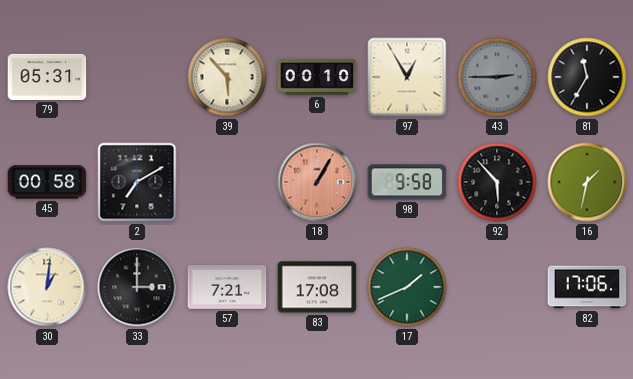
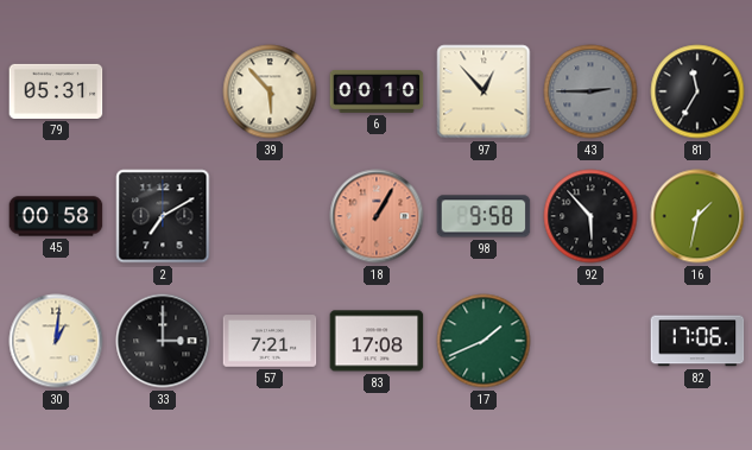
97: 12:55 -> 12:53 (484, 91)
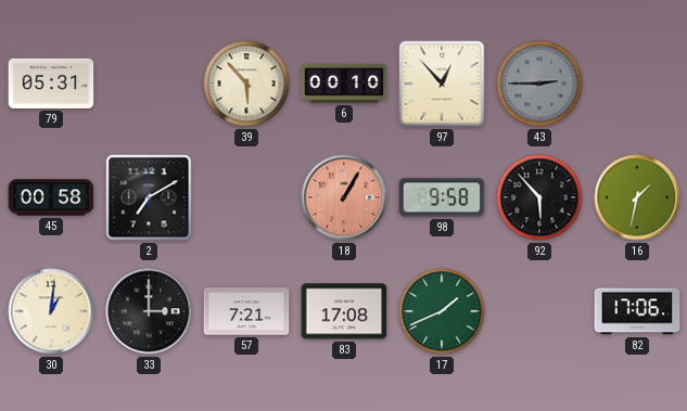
81: 11:35 -> none (697, 91)
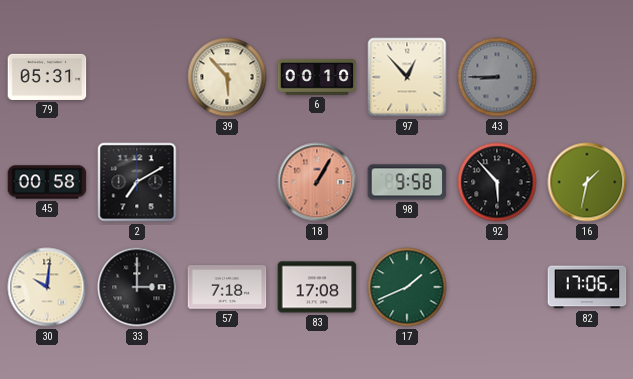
43: 2:45 -> 8:45 (497, 77)
30: 1:01 -> 10:01 (47, 287)
57: 7:21 -> 7:18 (227, 287)
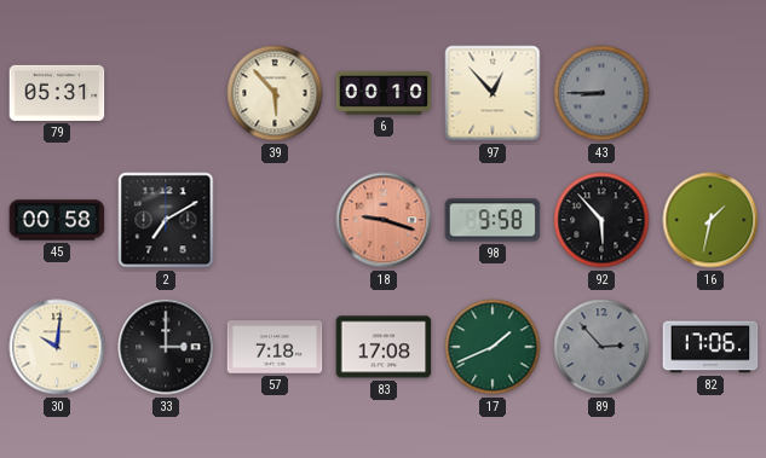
18: 1:05 -> 9:18 (384, 220)
89: none -> 2:53 (601, 347)
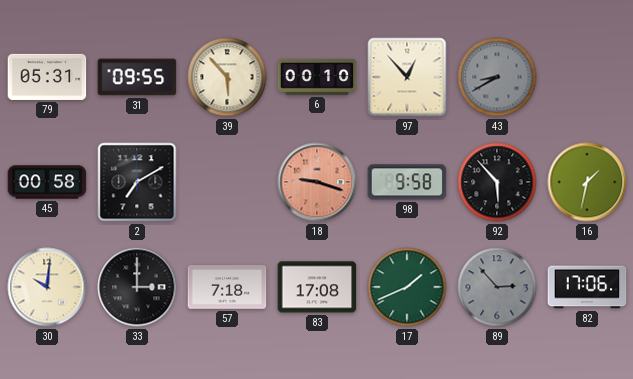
31: none -> 09:55 (137, 77)
43: 8:45 -> 8:40 (497, 77)
